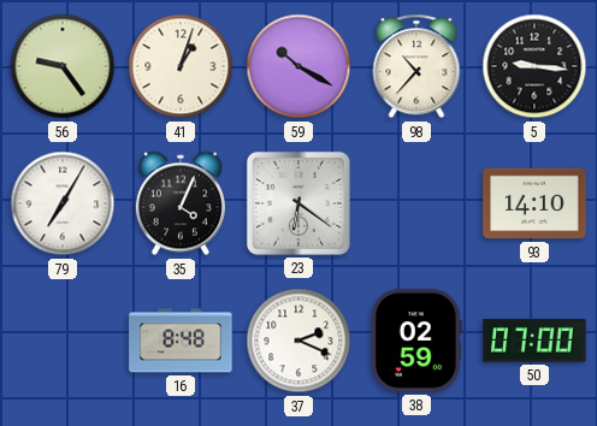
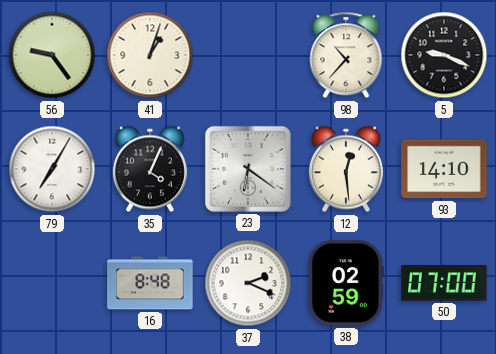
59: 10:20 -> none (298, 66)
5: 9:16 -> 9:19 (444, 55)
12: none -> 12:29 (346, 169)
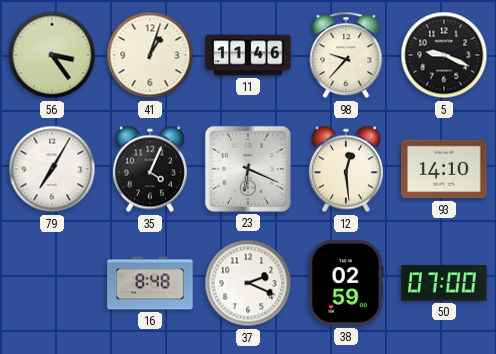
56: 9:24 -> 3:24 (52, 55)
11: none -> 11:46 (248, 55)
98: 10:37 -> 9:37 (346, 55)
23: 6:21 -> 6:19 (248, 169)
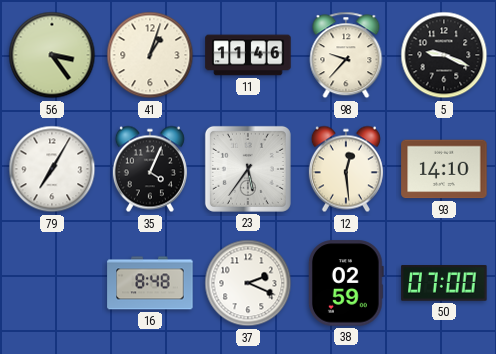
23: 6:19 -> 5:36 (248, 169)
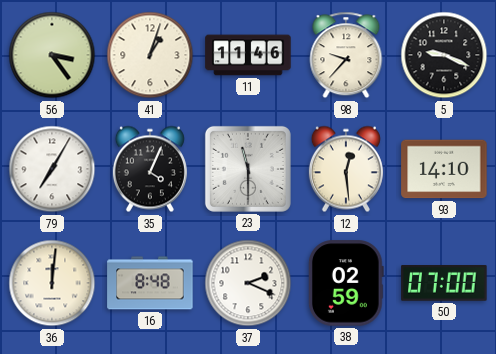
23: 5:36 -> 11:30 (248, 169)
36: none -> 12:01 (52, 283)
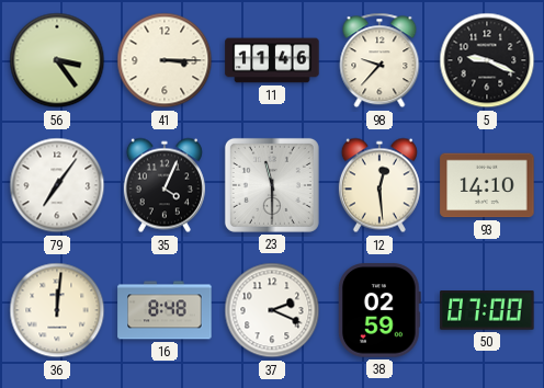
41: 1:03 -> 3:15 (165, 60)
79: 7:05 -> 7:06 (57, 185)
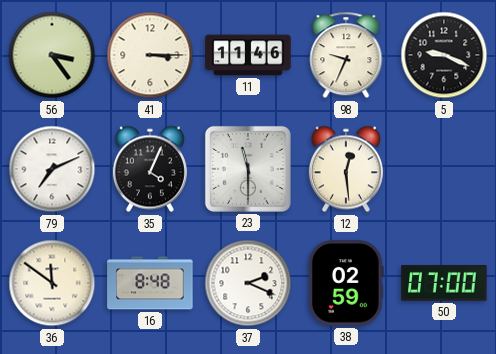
98: 9:37 -> 9:34 (346, 55)
79: 7:06 -> 7:11 (52, 169)
93: 14:10 -> none (487, 185)
36: 12:01 -> 11:51 (52, 283)
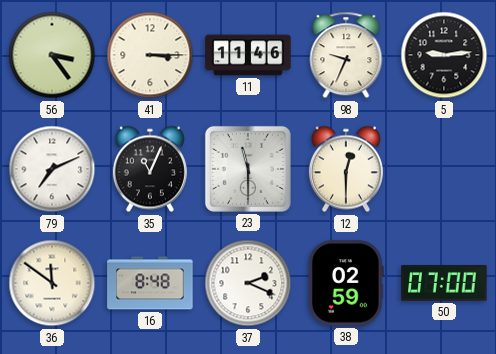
5: 9:19 -> 9:14 (444, 55)
35: 4:04 -> 11:04 (150, 169)
12: 12:29 -> 12:30 (346, 169)
